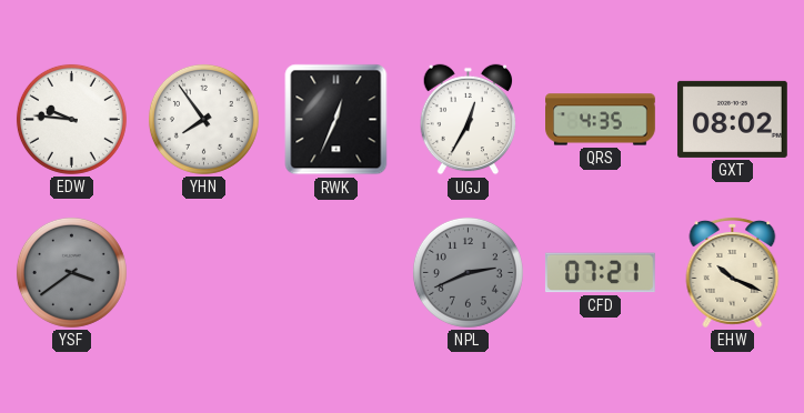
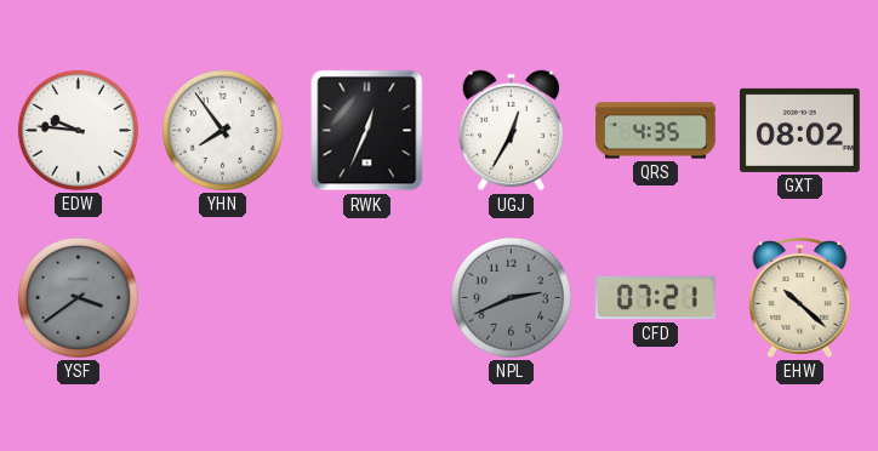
EHW: 10:19 -> 10:22 (800, 297)
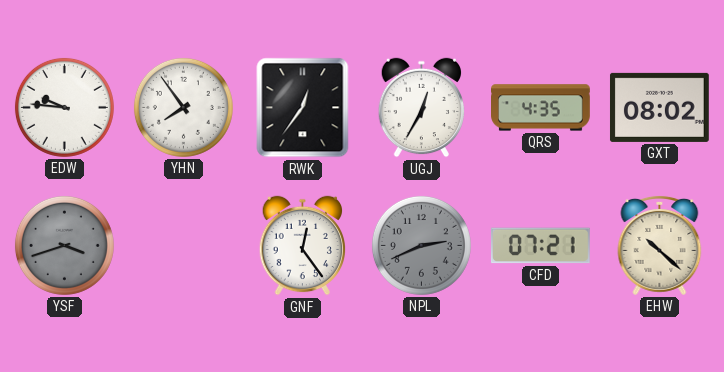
RWK: 12:34 -> 12:36 (303, 108)
YSF: 3:39 -> 3:42 (64, 245)
GNF: none -> 12:24 (302, 246)
